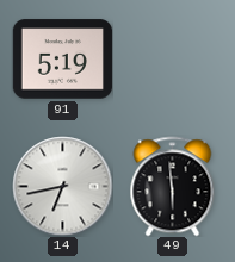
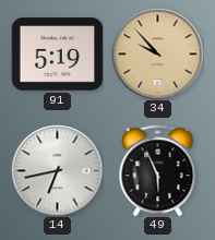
34: none -> 9:53 (157, 53)
49: 5:59 -> 5:56 (158, 170)
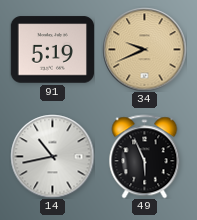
34: 9:53 -> 9:41 (144, 49)
14: 6:43 -> 10:43 (52, 156)
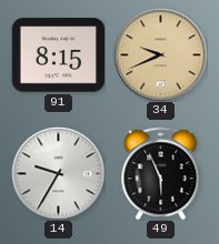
91: 5:19 -> 8:15 (58, 55)
14: 10:43 -> 9:35 (58, 173)
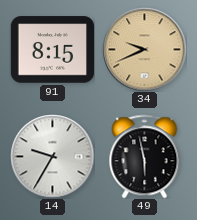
49: 5:56 -> 5:58 (145, 156)
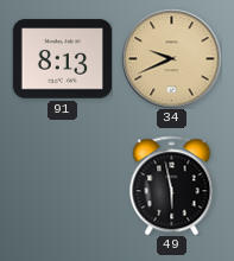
91: 8:15 -> 8:13 (62, 59)
14: 9:35 -> none (52, 156)
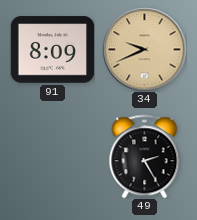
91: 8:13 -> 8:09 (52, 50)
49: 5:58 -> 2:25 (145, 156)
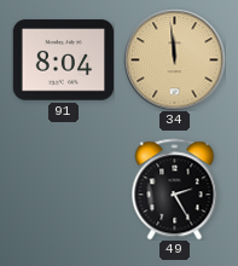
91: 8:09 -> 8:04 (63, 60)
34: 9:41 -> 11:59 (174, 59)
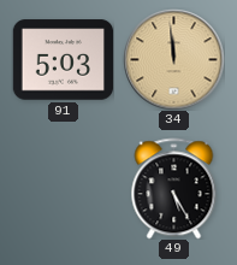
91: 8:04 -> 5:03 (63, 60)
49: 2:25 -> 5:25 (174, 188)
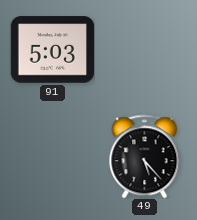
34: 11:59 -> none (173, 59)
49: 5:25 -> 5:23 (145, 156)
